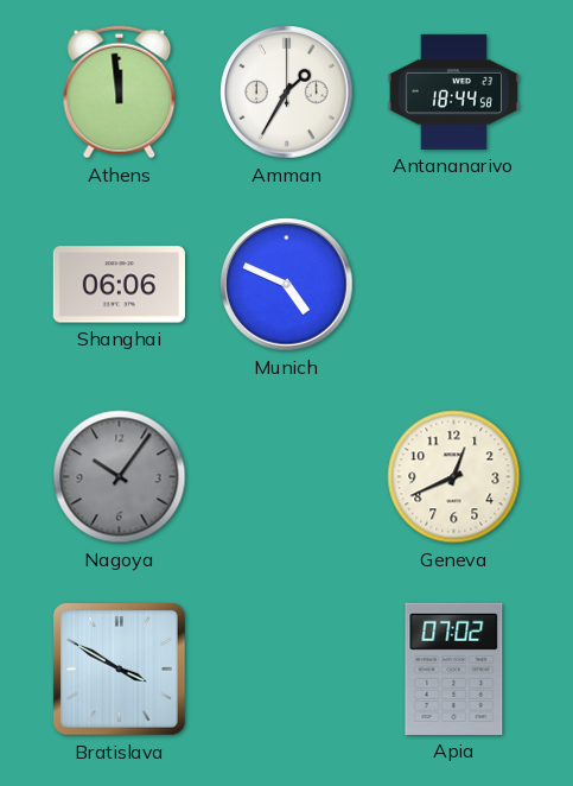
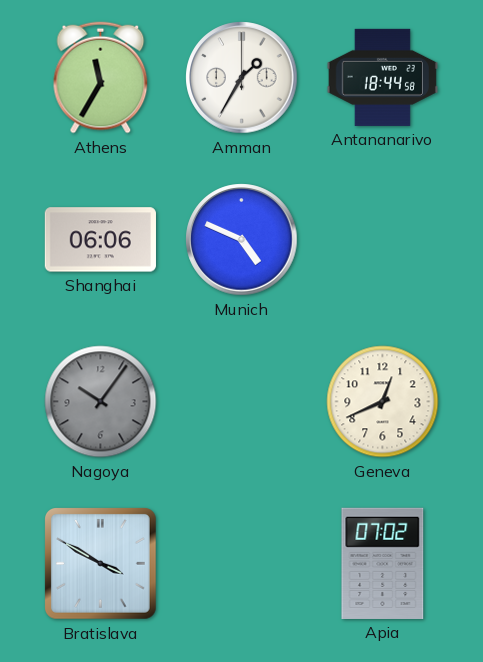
Athens: 11:59 -> 11:35 (101, 78)
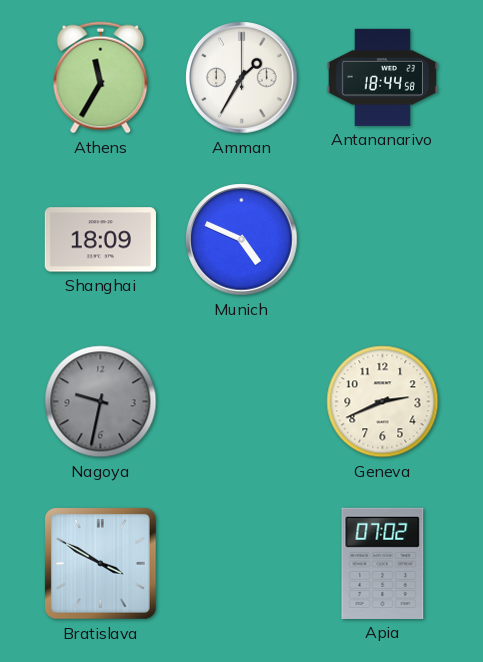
Shanghai: 06:06 -> 18:09 (100, 240)
Nagoya: 10:06 -> 9:32 (101, 402)
Geneva: 12:41 -> 2:41 (383, 402)
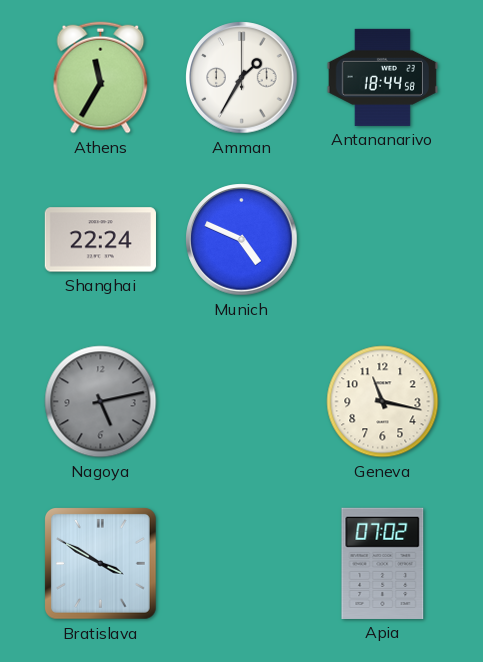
Shanghai: 18:09 -> 22:24 (100, 240)
Nagoya: 9:32 -> 5:13 (101, 402)
Geneva: 2:41 -> 11:17 (383, 402)
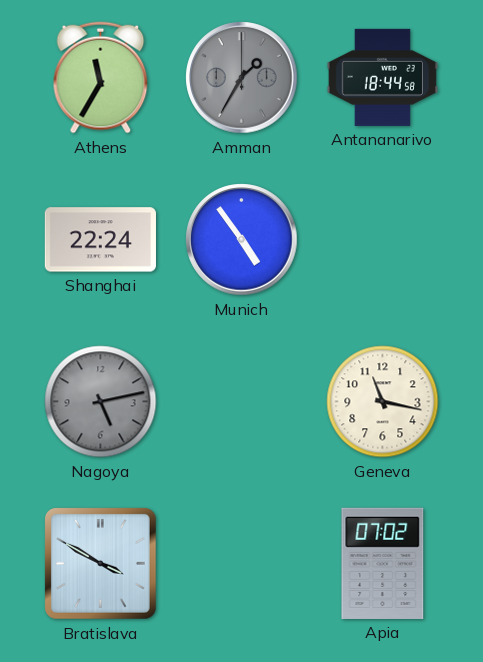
Amman dial: white -> grey (242, 78)
Munich: 4:49 -> 4:54 (242, 240)
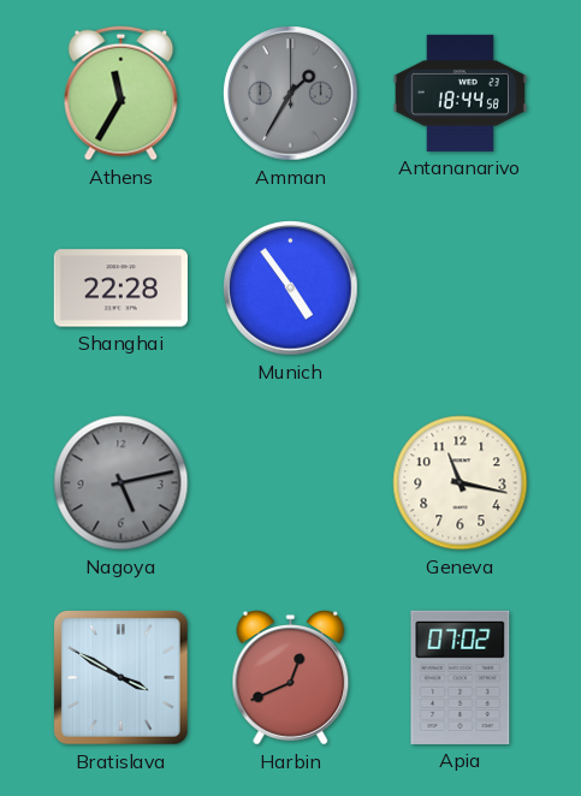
Shanghai: 22:24 -> 22:28 (120, 289)
Harbin: none -> 12:41 (291, 678)
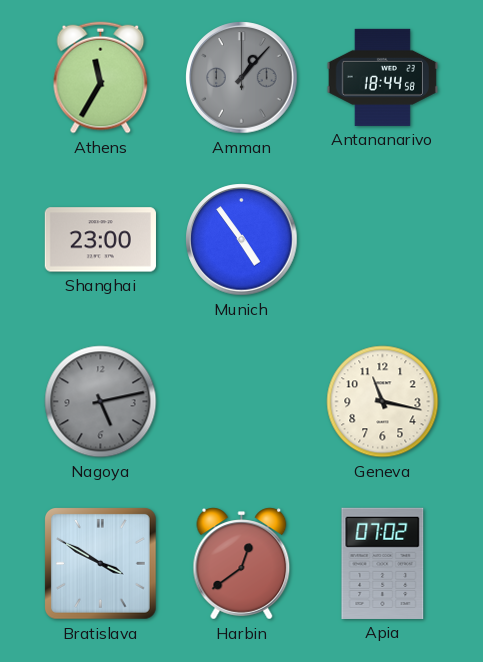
Amman: 1:35 -> 1:07 (242, 78)
Shanghai: 22:28 -> 23:00 (100, 240)
Harbin: 12:41 -> 12:39 (242, 564)
